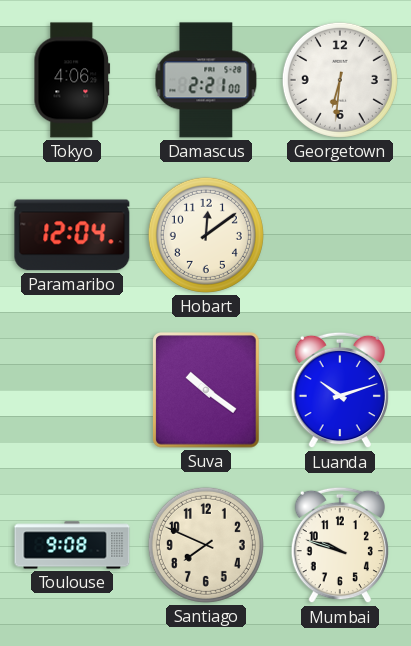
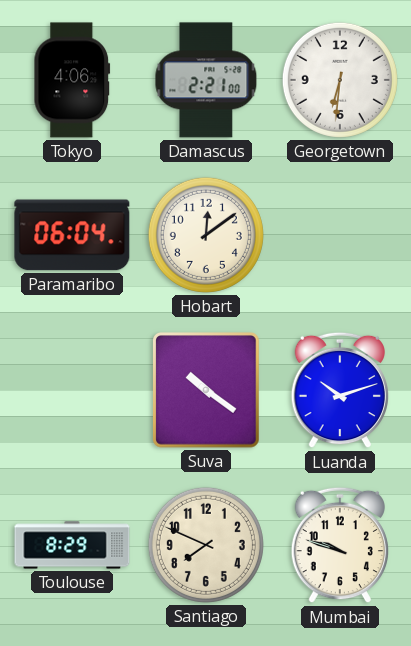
Paramaribo: 12:04 -> 06:04 (72, 235)
Toulouse: 9:08 -> 8:29 (72, 545)
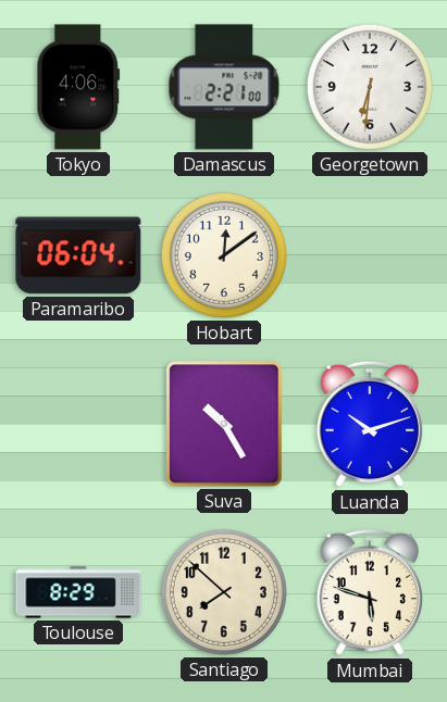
Suva: 10:21 -> 10:25 (225, 425)
Santiago: 7:49 -> 7:52 (224, 592)
Mumbai: 9:48 -> 5:48 (370, 592)
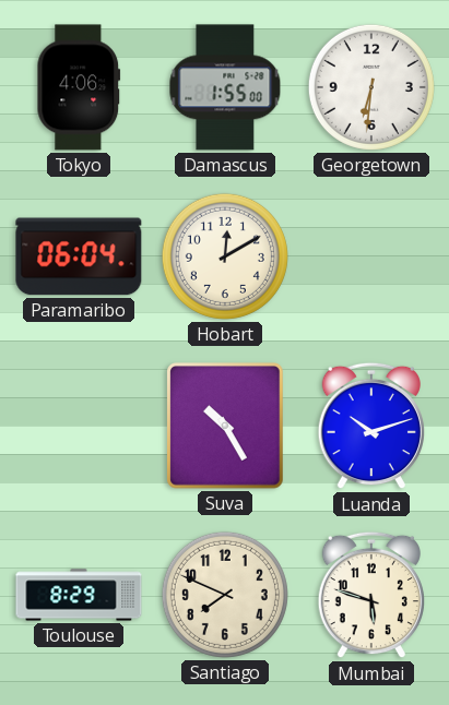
Damascus: 2:21 -> 1:55 (225, 87)
Hobart: 12:09 -> 12:10 (225, 256)
Santiago: 7:52 -> 7:49 (225, 595)
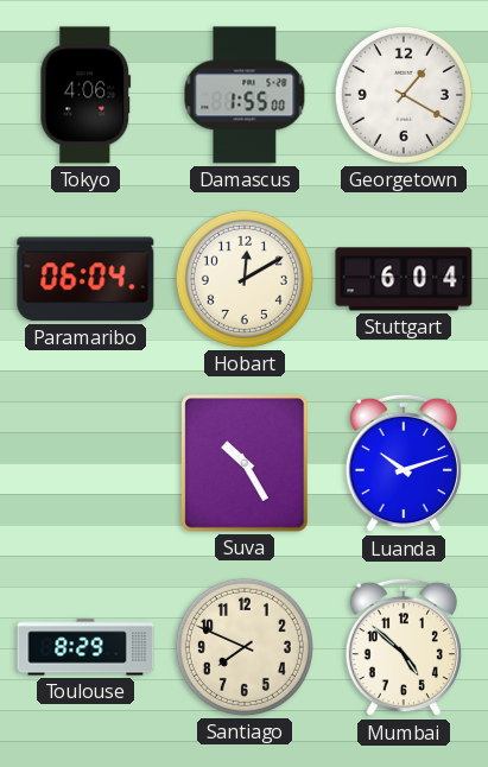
Georgetown: 6:31 -> 1:20 (404, 95)
Stuttgart: none -> 6:04 (404, 279)
Mumbai: 5:48 -> 4:52 (404, 647)
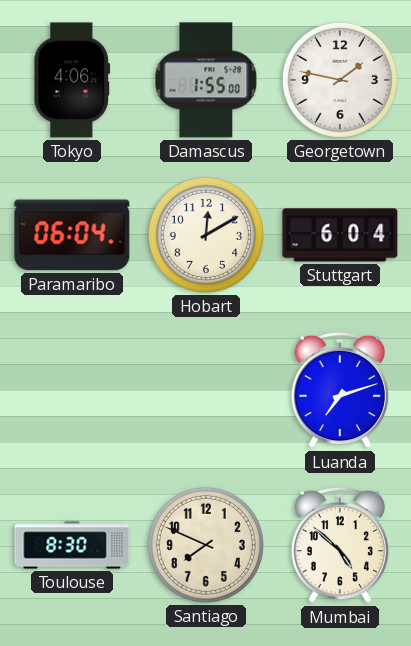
Georgetown: 1:20 -> 1:47 (340, 80)
Suva: 10:25 -> none (246, 464)
Luanda: 10:12 -> 7:12 (340, 390)
Toulouse: 8:29 -> 8:30 (72, 545)
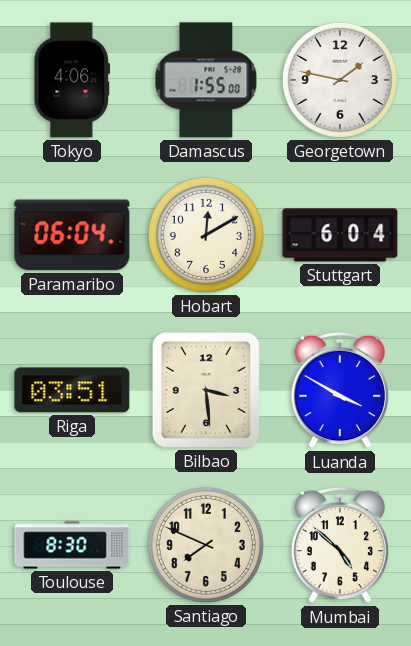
Riga: none -> 03:51 (72, 390)
Bilbao: none -> 3:29 (206, 390)
Luanda: 7:12 -> 3:50 (340, 390)
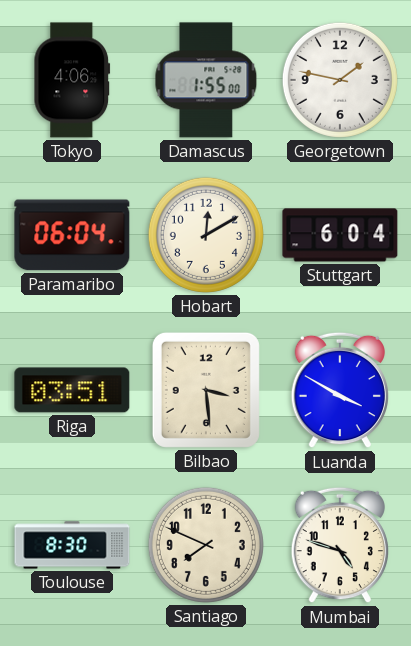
Mumbai: 4:52 -> 4:48 (340, 545)
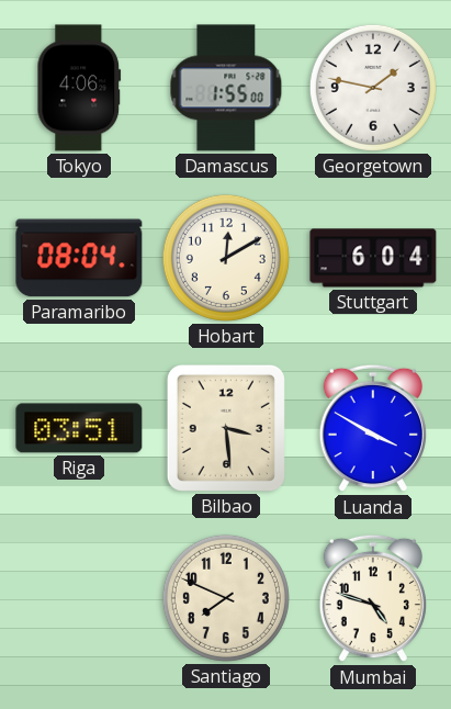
Paramaribo: 06:04 -> 08:04 (79, 258)
Toulouse: 8:30 -> none (72, 545)
